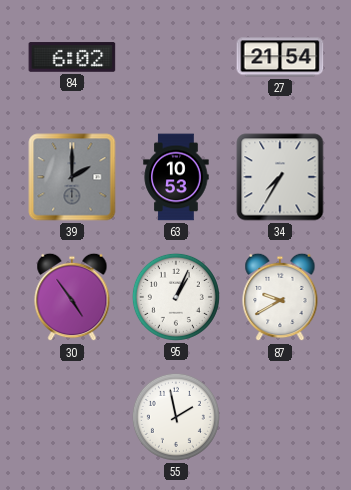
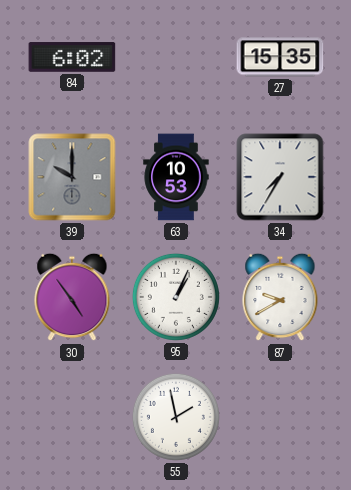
27: 21:54 -> 15:35 (280, 57)
39: 2:00 -> 10:00 (72, 177)
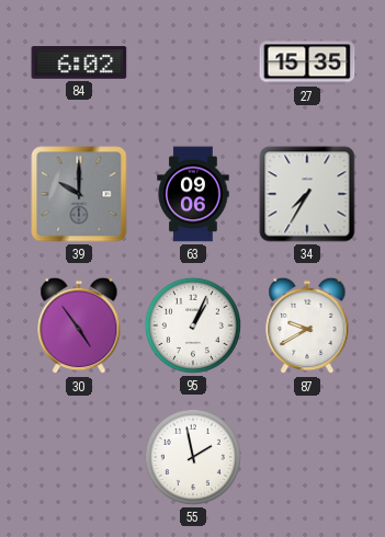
63: 10:53 -> 09:06 (193, 194)
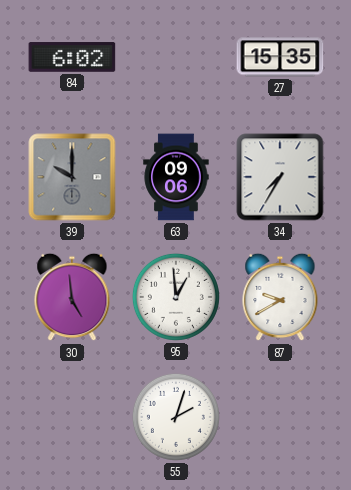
30: 4:54 -> 4:59 (72, 297)
95: 1:04 -> 12:59 (176, 297)
55: 1:58 -> 2:03 (176, 417)
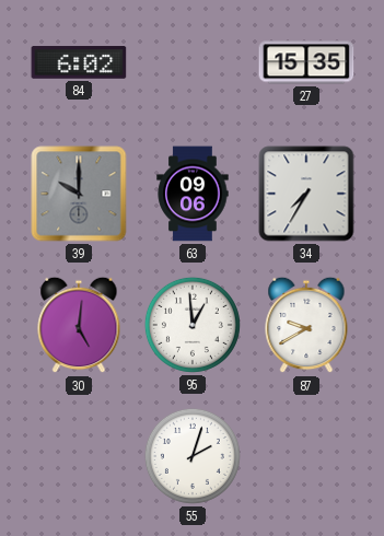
30: 4:59 -> 5:01 (79, 325)
